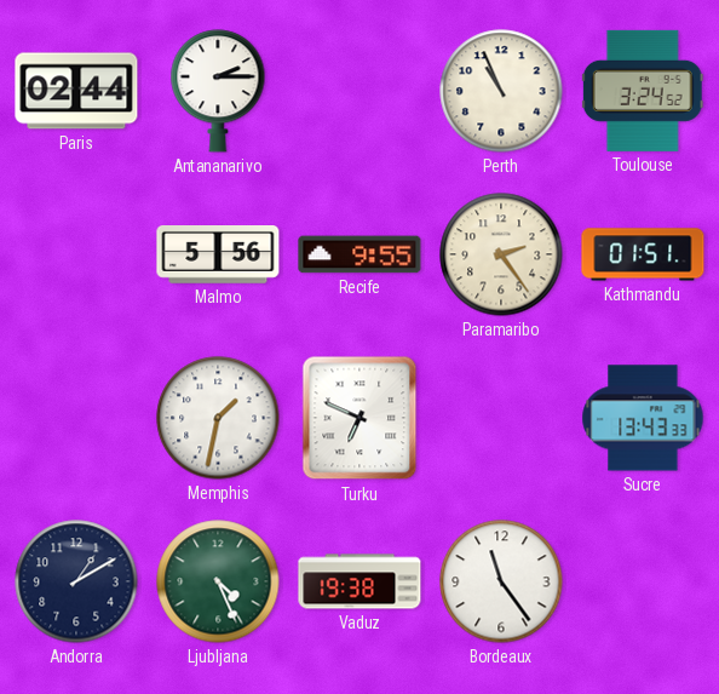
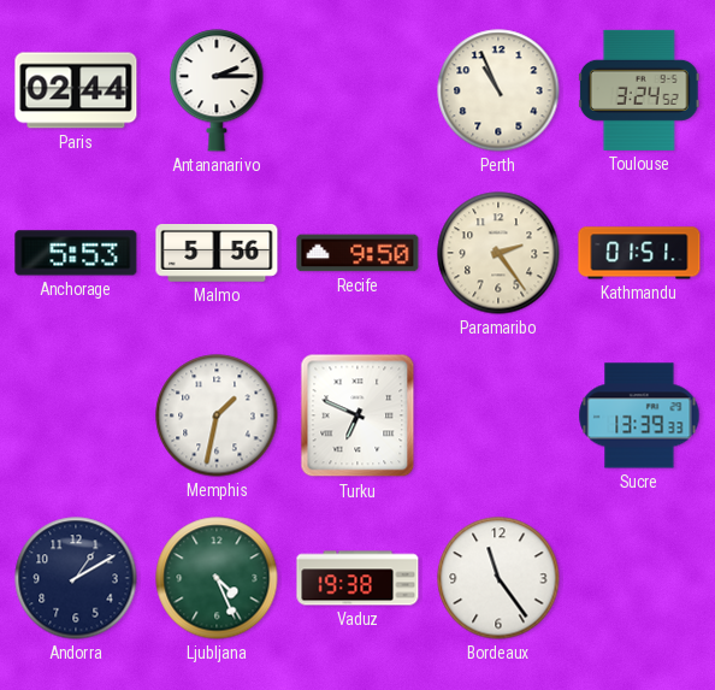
Anchorage: none -> 5:53 (76, 253)
Recife: 9:55 -> 9:50 (357, 253)
Sucre: 13:43 -> 13:39 (639, 415)
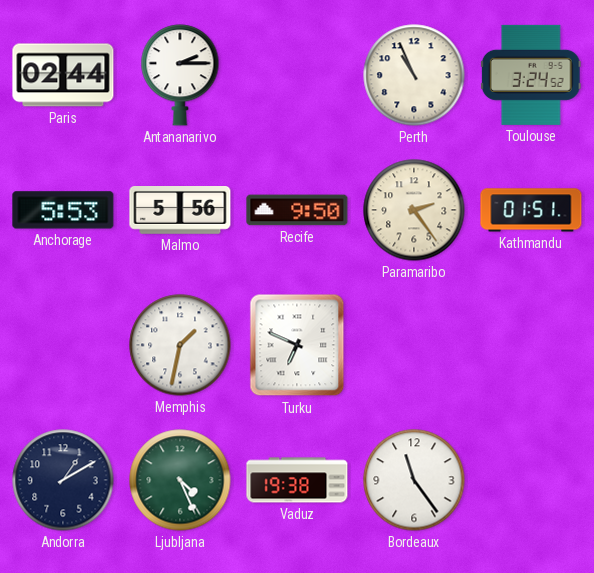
Sucre: 13:39 -> none (639, 415)
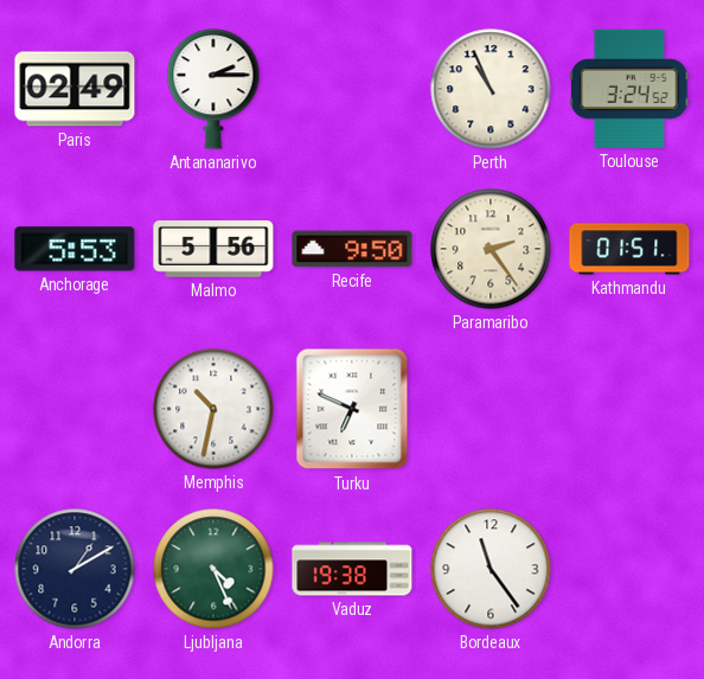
Paris: 02:44 -> 02:49 (75, 89)
Memphis: 1:32 -> 10:32 (213, 409)
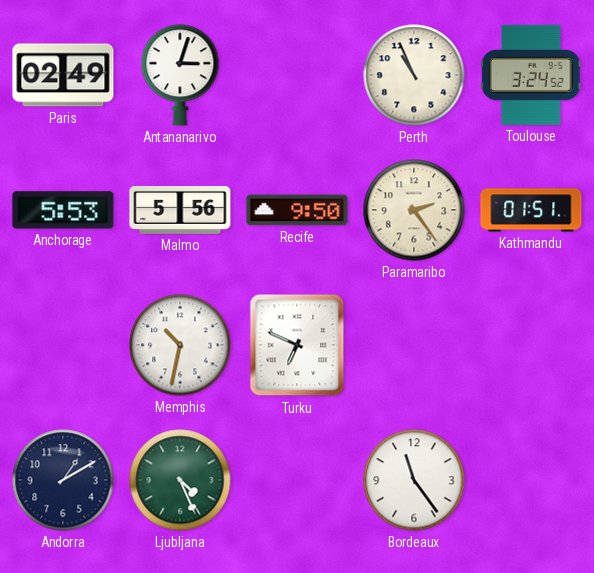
Antananarivo: 2:15 -> 3:03 (180, 75)
Vaduz: 19:38 -> none (352, 569)
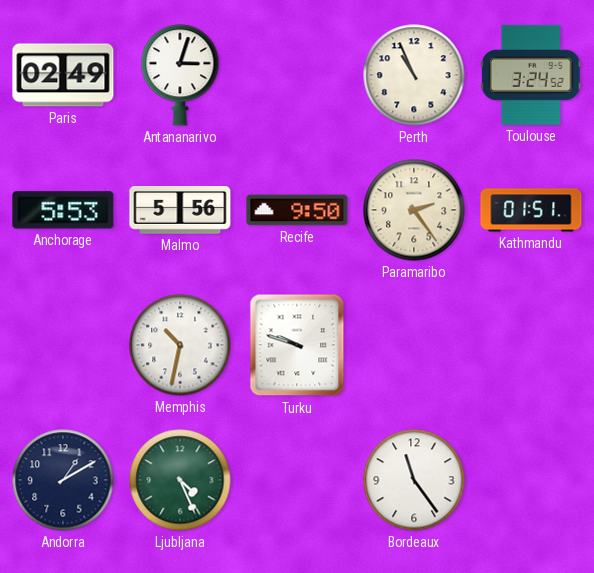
Turku: 6:49 -> 9:48 (297, 345)
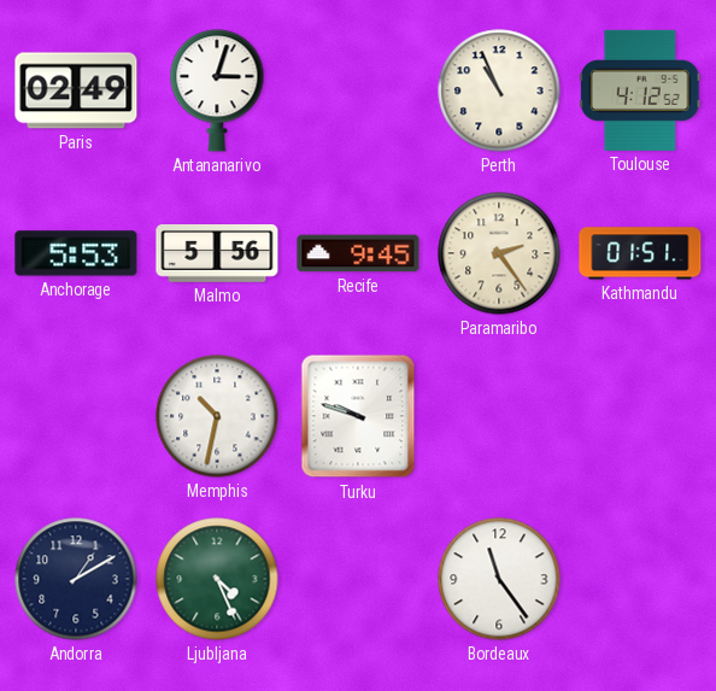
Toulouse: 3:24 -> 4:12 (640, 90)
Recife: 9:50 -> 9:45 (358, 253)
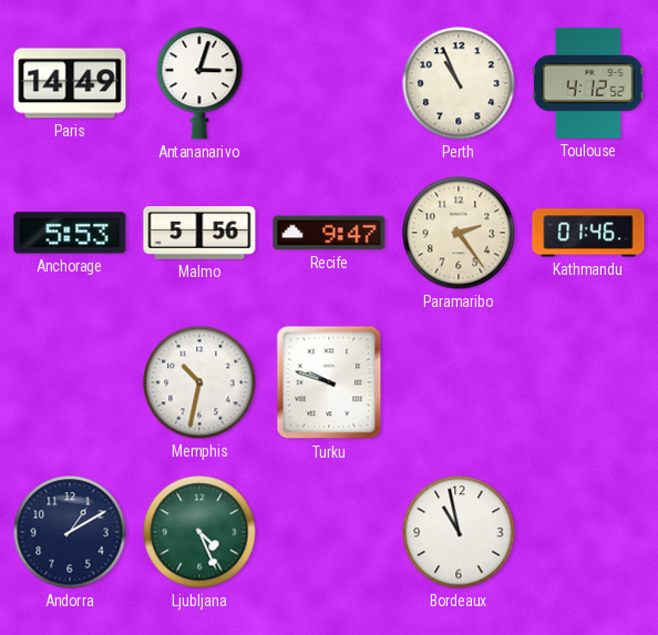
Paris: 02:49 -> 14:49 (70, 83)
Recife: 9:45 -> 9:47 (329, 233)
Kathmandu: 01:51 -> 01:46 (588, 233)
Bordeaux: 11:24 -> 10:58 (459, 532)
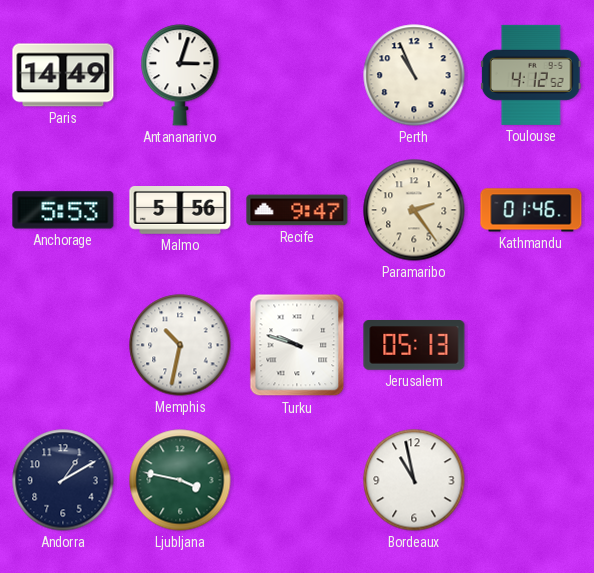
Jerusalem: none -> 05:13 (414, 345)
Ljubljana: 4:26 -> 3:47 (180, 480)
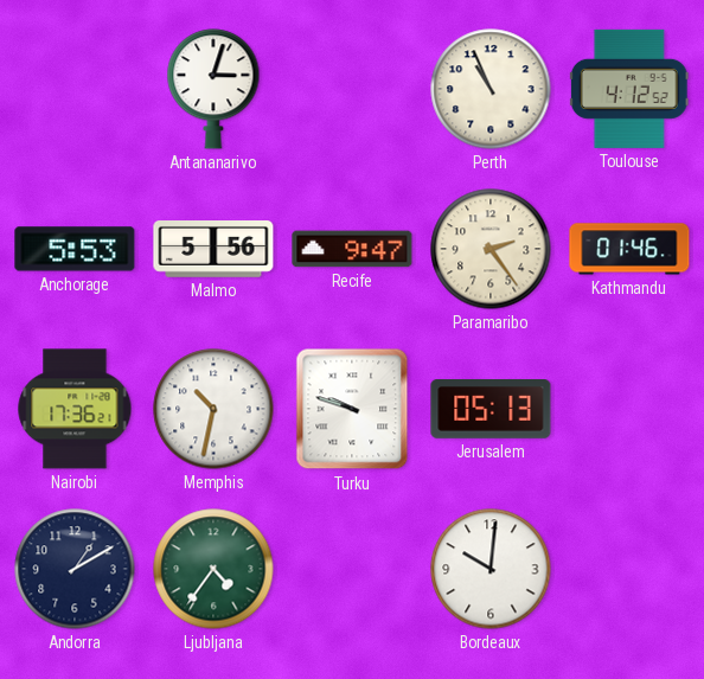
Paris: 14:49 -> none (63, 75)
Nairobi: none -> 17:36 (75, 409)
Ljubljana: 3:47 -> 4:36 (213, 569)
Bordeaux: 10:58 -> 10:01 (491, 569)
